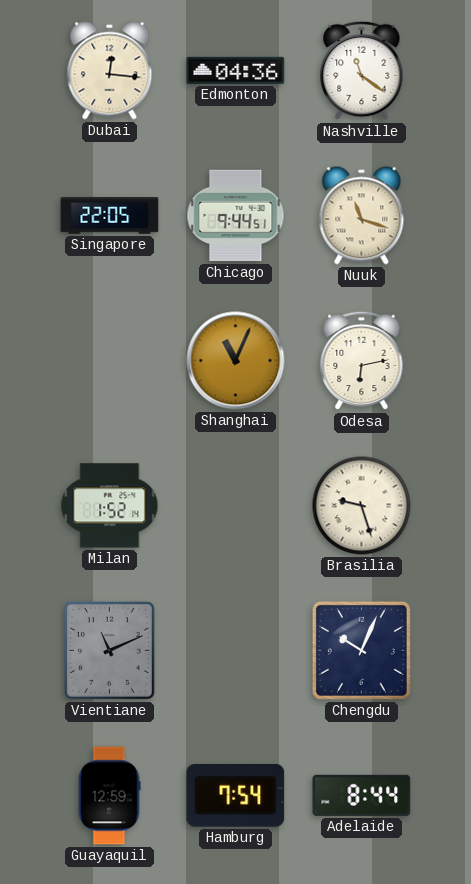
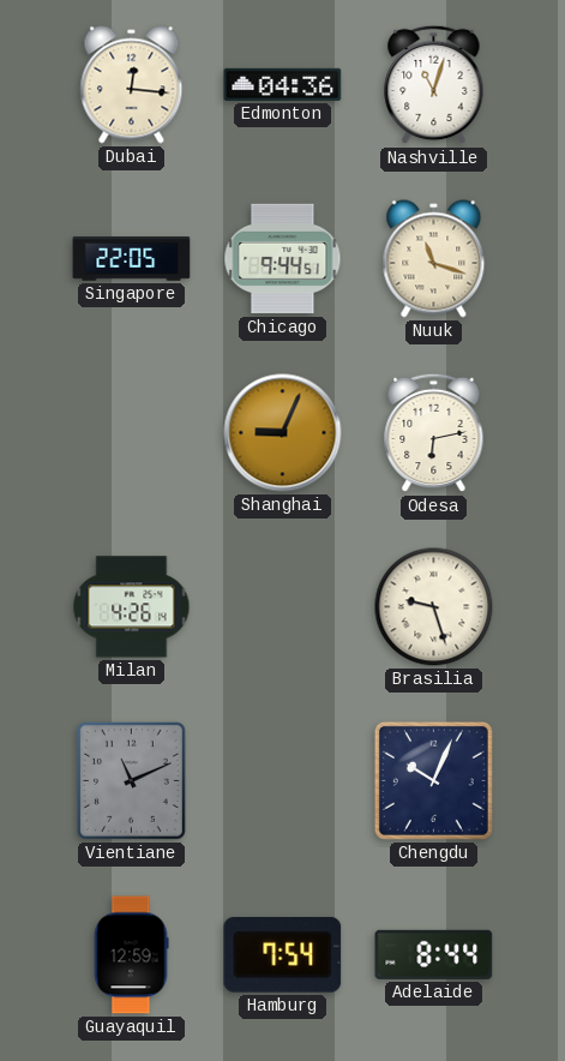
Nashville: 11:21 -> 11:03 (434, 85)
Shanghai: 11:04 -> 9:04 (283, 433)
Milan: 1:52 -> 4:26 (132, 607)
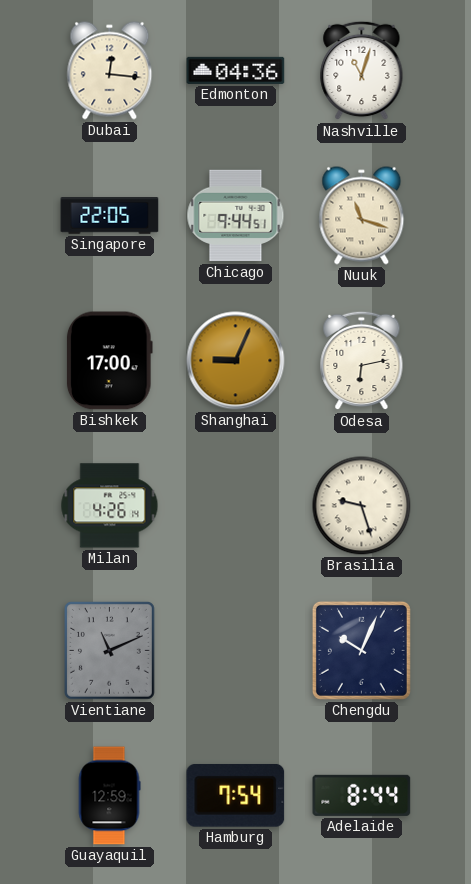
Bishkek: none -> 17:00 (109, 361)
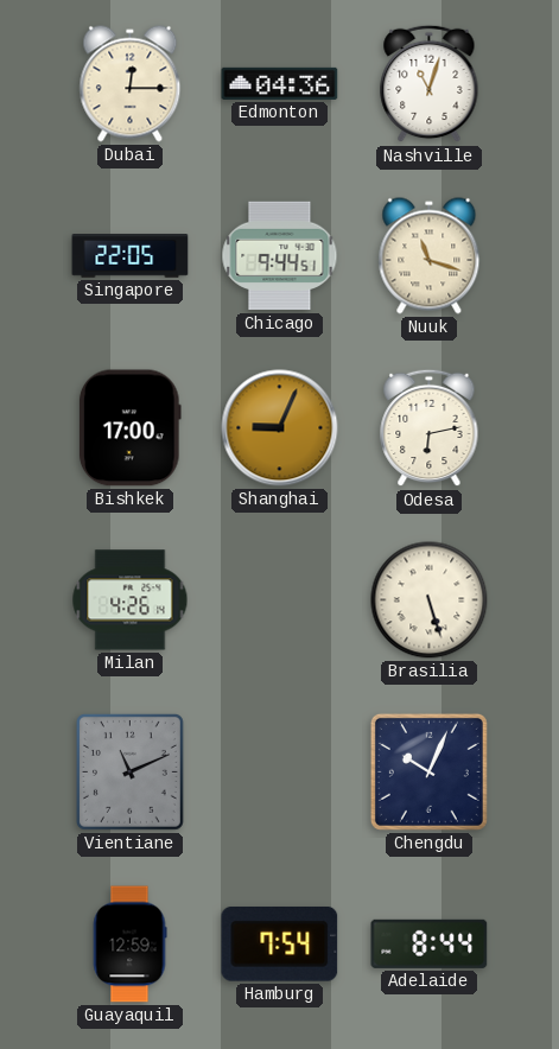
Dubai: 12:16 -> 12:15 (131, 84)
Brasilia: 9:27 -> 5:27 (430, 600)
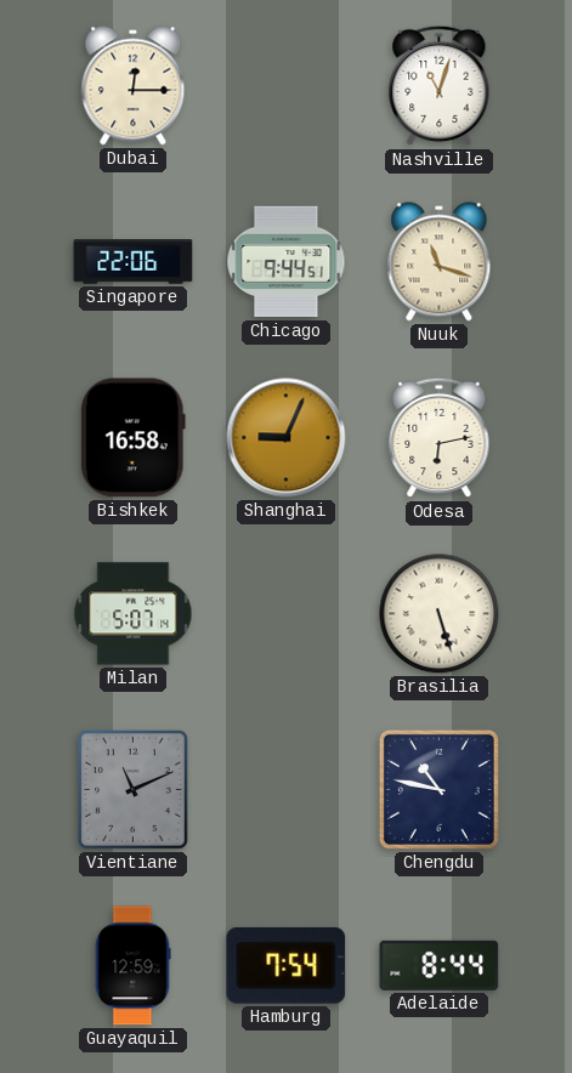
Edmonton: 04:36 -> none (280, 83)
Singapore: 22:05 -> 22:06 (134, 262)
Bishkek: 17:00 -> 16:58 (132, 438)
Milan: 4:26 -> 5:07 (134, 614)
Chengdu: 10:04 -> 10:47 (438, 789)
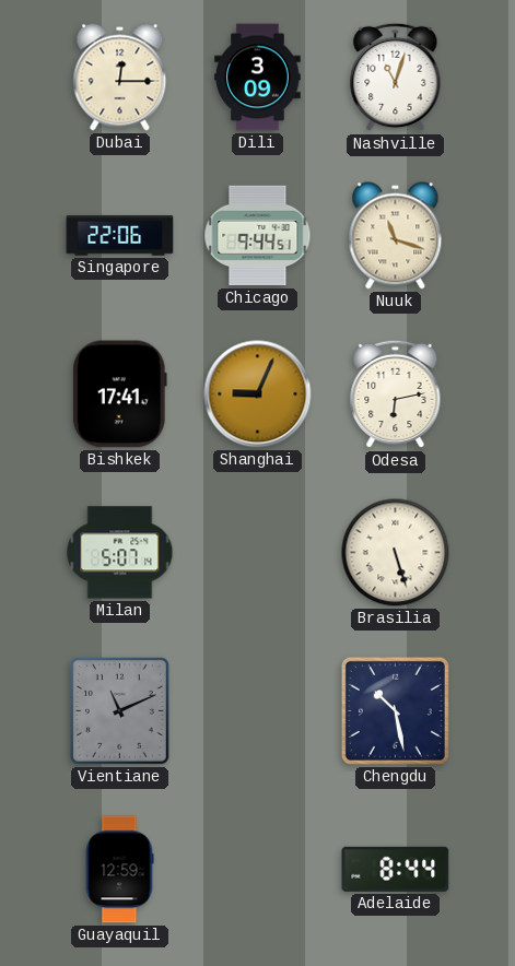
Dili: none -> 3:09 (258, 78)
Bishkek: 16:58 -> 17:41 (119, 394)
Chengdu: 10:47 -> 10:28 (395, 710)
Hamburg: 7:54 -> none (287, 965)
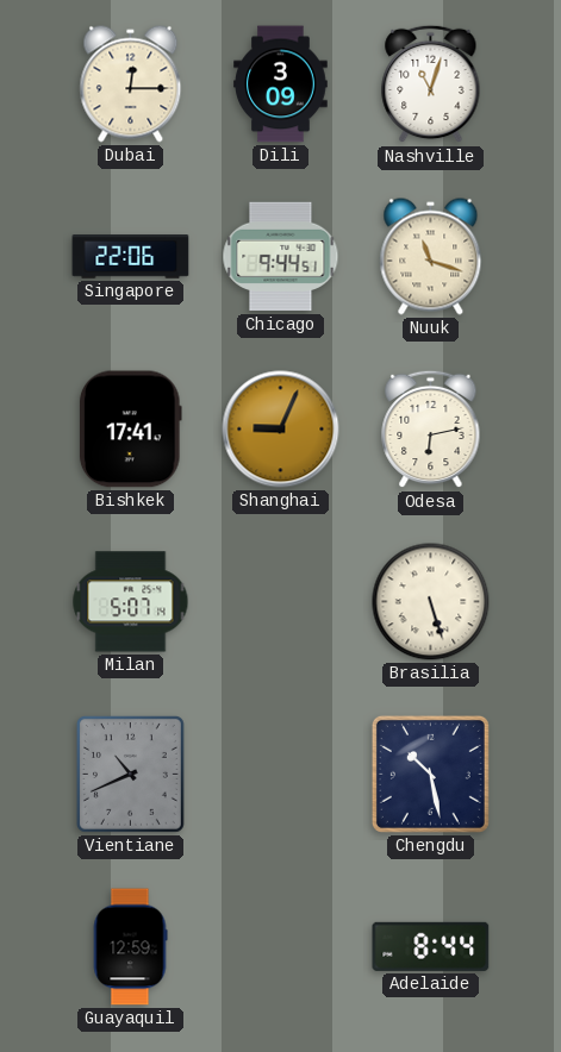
Vientiane: 11:11 -> 10:41 (130, 774)
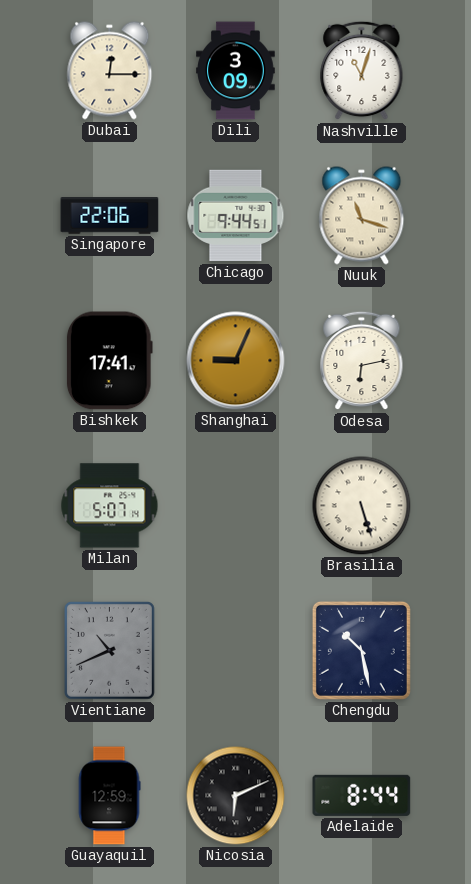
Nicosia: none -> 6:11 (236, 796)
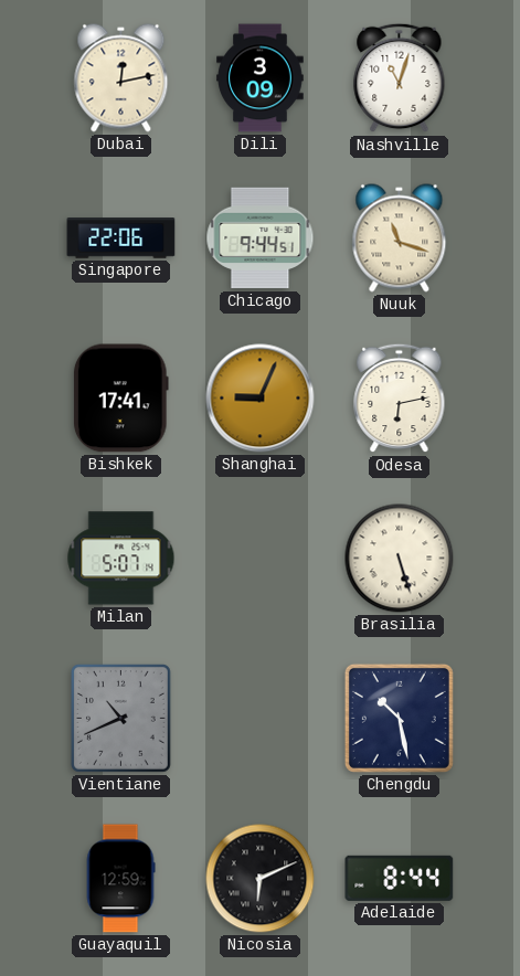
Dubai: 12:15 -> 12:13 (121, 78)
